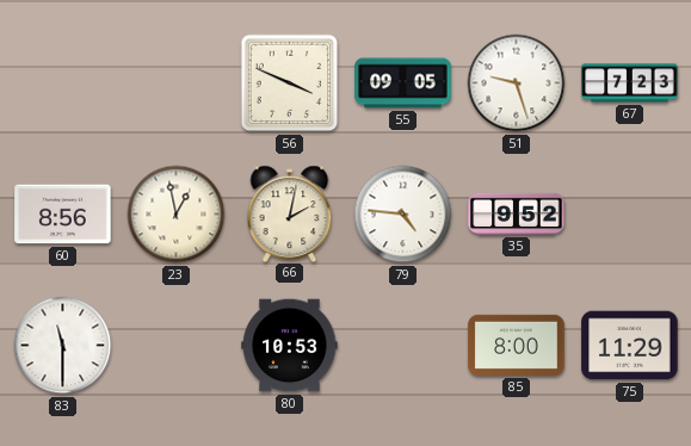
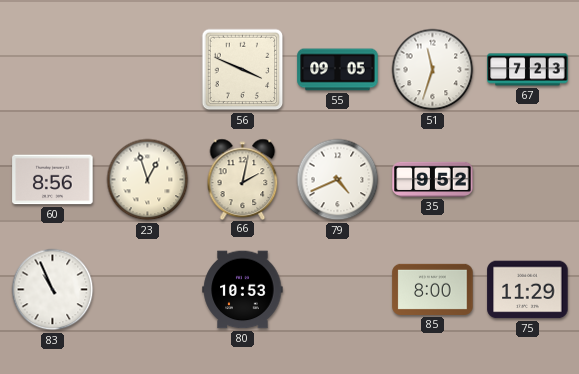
51: 9:27 -> 11:33 (433, 70)
23: 12:58 -> 12:57 (148, 180)
79: 4:46 -> 4:41 (338, 180)
83: 11:30 -> 10:56 (53, 290)
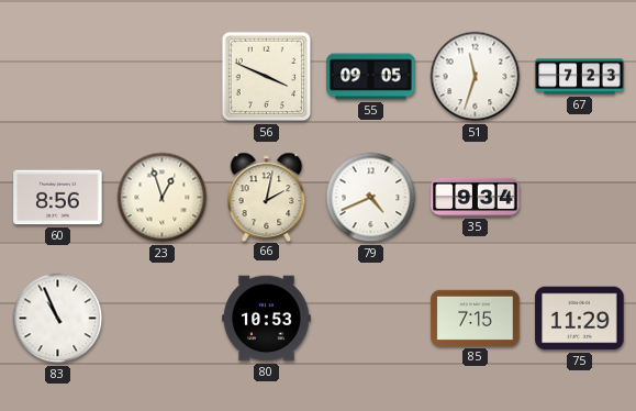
35: 9:52 -> 9:34 (476, 197)
85: 8:00 -> 7:15 (476, 318)
